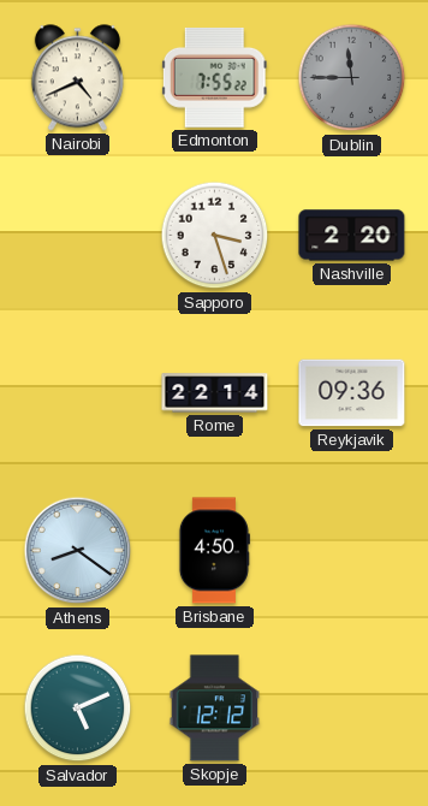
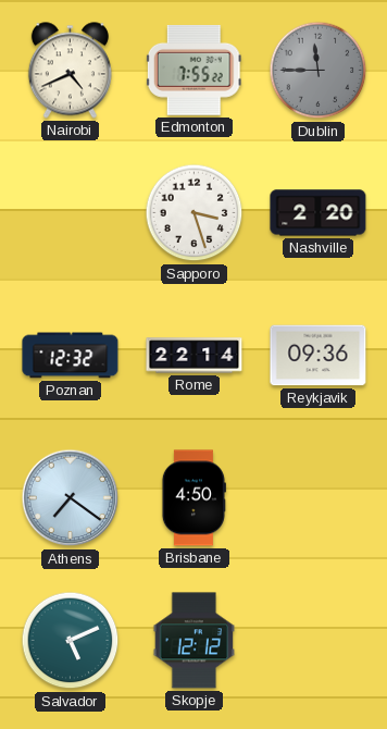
Poznan: none -> 12:32 (71, 356)
Athens: 8:21 -> 7:21 (71, 498)
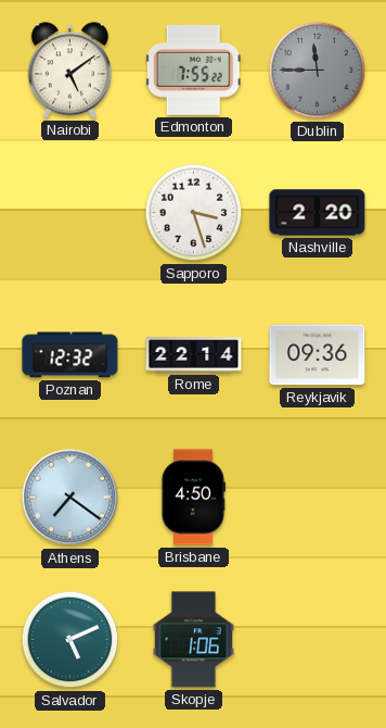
Nairobi: 4:41 -> 5:09 (69, 71)
Skopje: 12:12 -> 1:06 (194, 640)
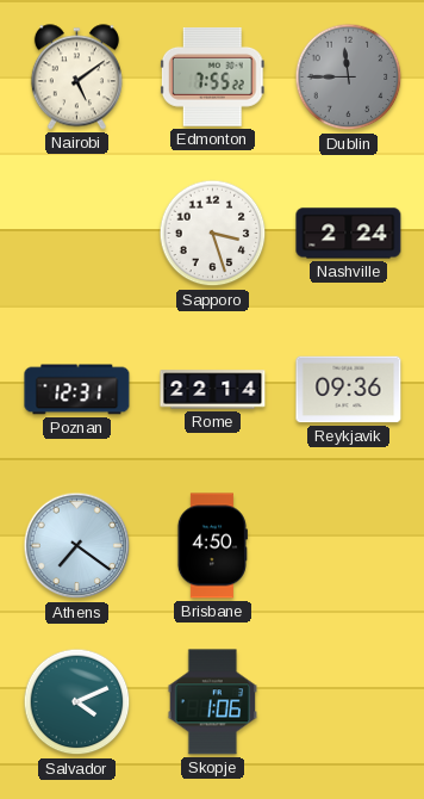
Nashville: 2:20 -> 2:24 (349, 234)
Poznan: 12:32 -> 12:31 (77, 390)
Salvador: 5:11 -> 4:11 (77, 702)
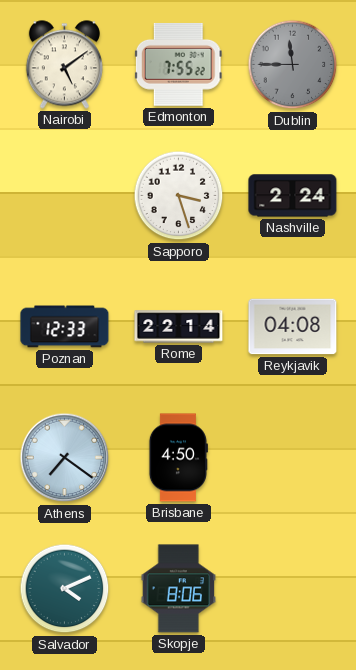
Poznan: 12:31 -> 12:33 (65, 327)
Reykjavik: 09:36 -> 04:08 (293, 327)
Skopje: 1:06 -> 8:06 (179, 589)
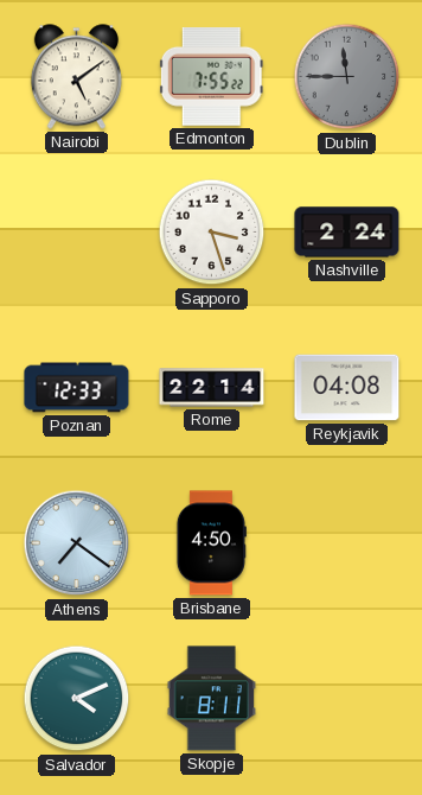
Skopje: 8:06 -> 8:11 (212, 699)
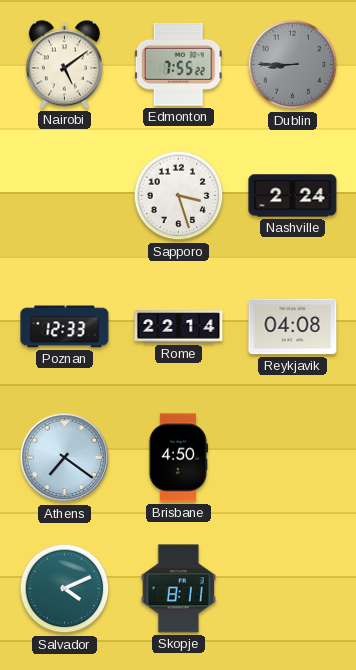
Dublin: 11:45 -> 8:45 (293, 65)
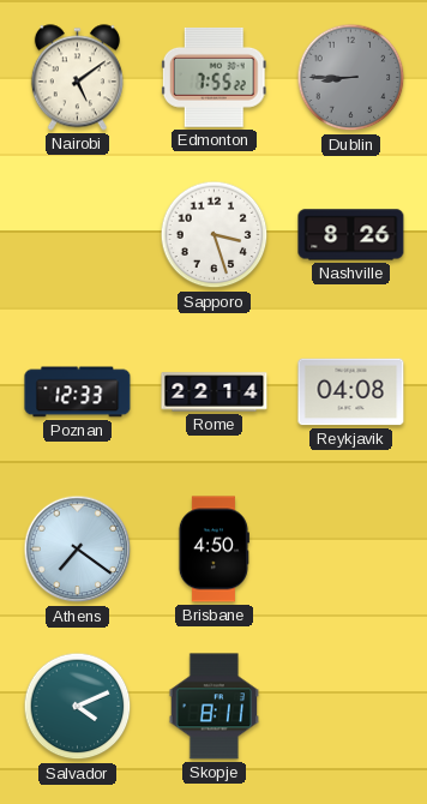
Nashville: 2:24 -> 8:26 (351, 235)
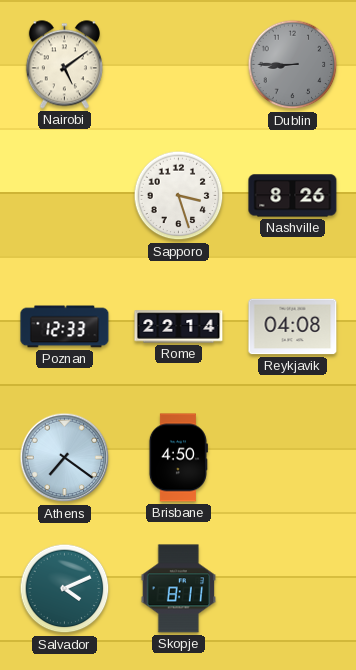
Edmonton: 7:55 -> none (213, 77)
